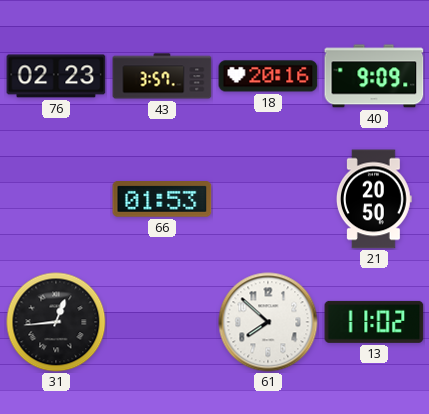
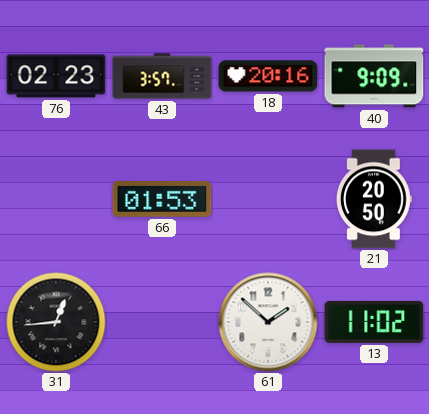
61: 7:52 -> 1:52 (268, 322)
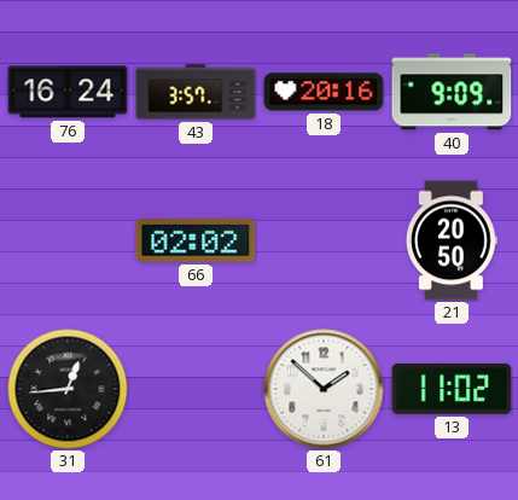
76: 02:23 -> 16:24 (68, 92)
66: 01:53 -> 02:02 (196, 242)
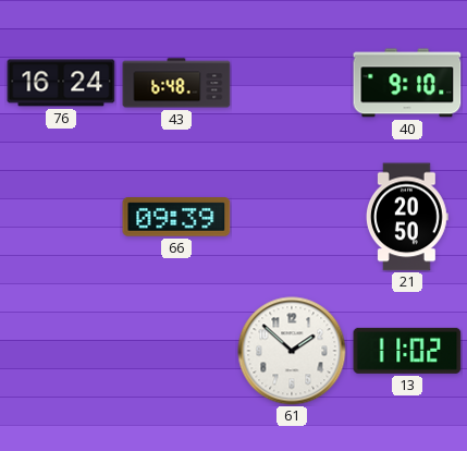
43: 3:57 -> 6:48 (176, 83)
18: 20:16 -> none (324, 92)
40: 9:09 -> 9:10 (407, 83)
66: 02:02 -> 09:39 (176, 218)
31: 12:44 -> none (68, 389)
